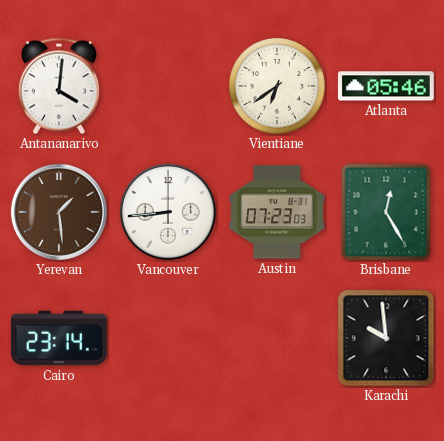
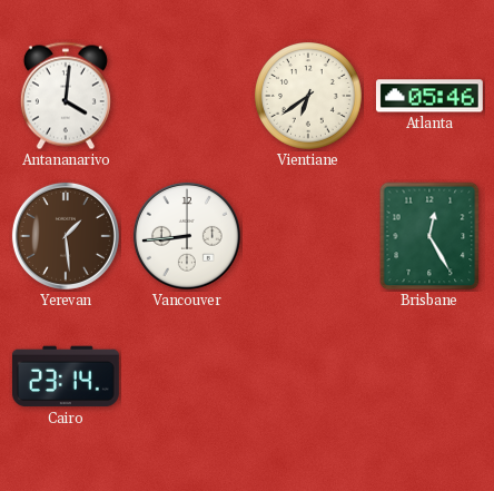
Austin: 07:23 -> none (277, 212)
Karachi: 9:59 -> none (386, 338)
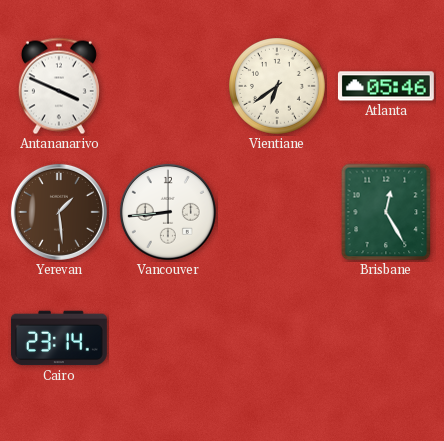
Antananarivo: 4:01 -> 3:49 (59, 86)
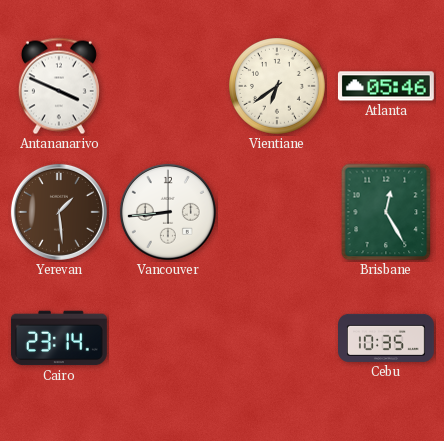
Cebu: none -> 10:35 (387, 338)
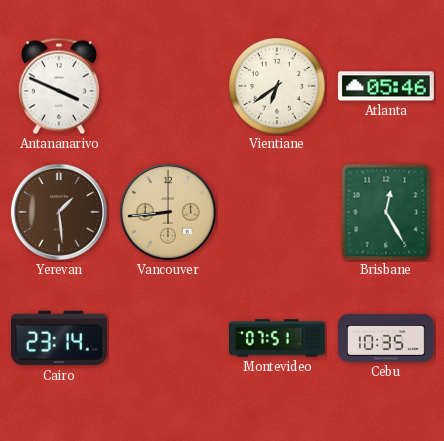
Vancouver dial: white -> champagne (168, 212)
Montevideo: none -> 07:51 (278, 338)
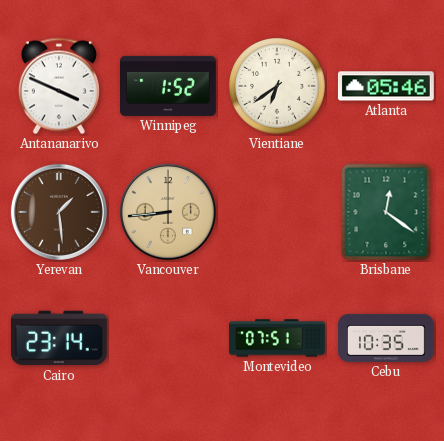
Winnipeg: none -> 1:52 (169, 86)
Brisbane: 12:25 -> 12:21 (386, 212)
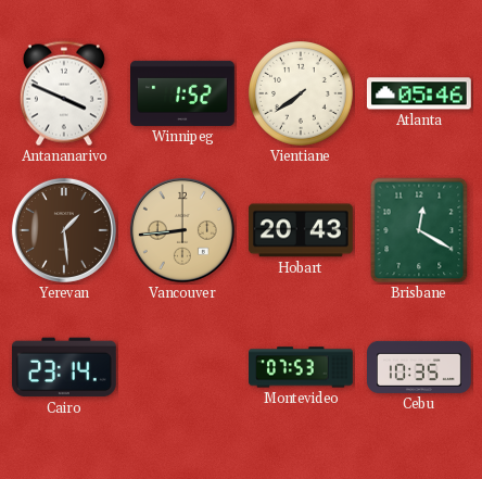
Vientiane: 6:39 -> 7:39 (302, 94)
Hobart: none -> 20:43 (301, 230)
Brisbane: 12:21 -> 12:20 (419, 230)
Montevideo: 07:51 -> 07:53 (302, 367)
